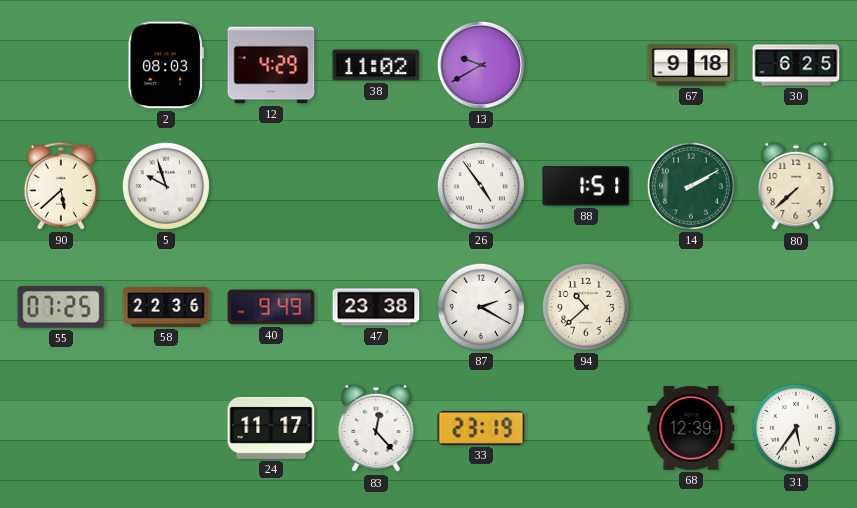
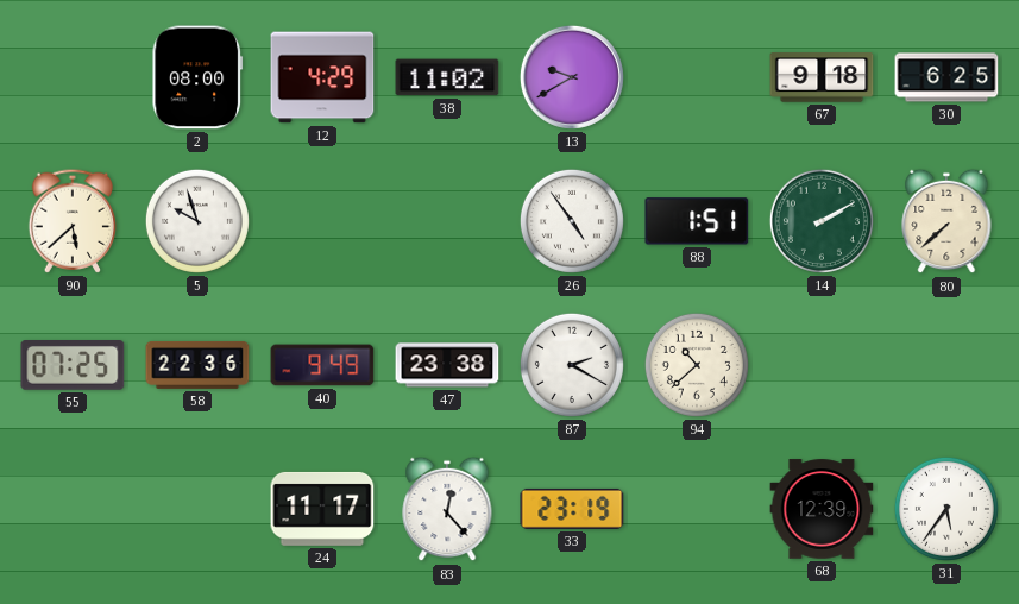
2: 08:03 -> 08:00 (197, 77)
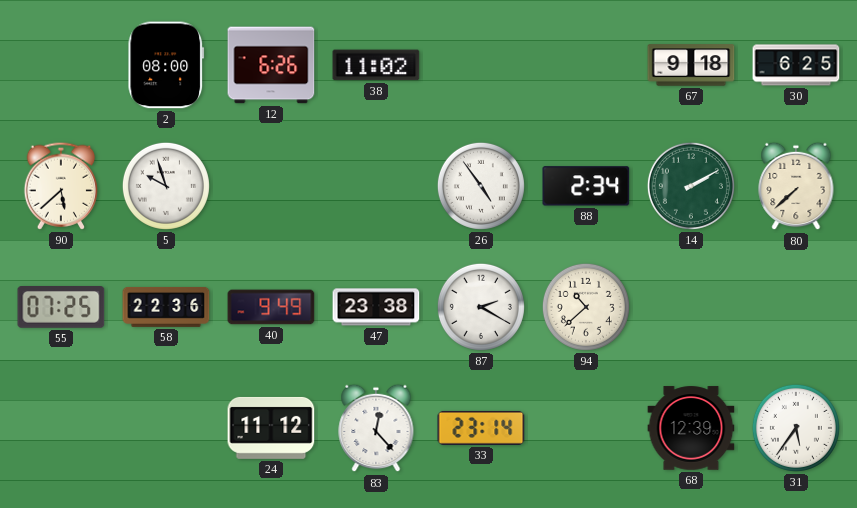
12: 4:29 -> 6:26 (271, 65)
13: 9:40 -> none (572, 77)
88: 1:51 -> 2:34 (586, 186)
24: 11:17 -> 11:12 (271, 428)
33: 23:19 -> 23:14 (481, 428)
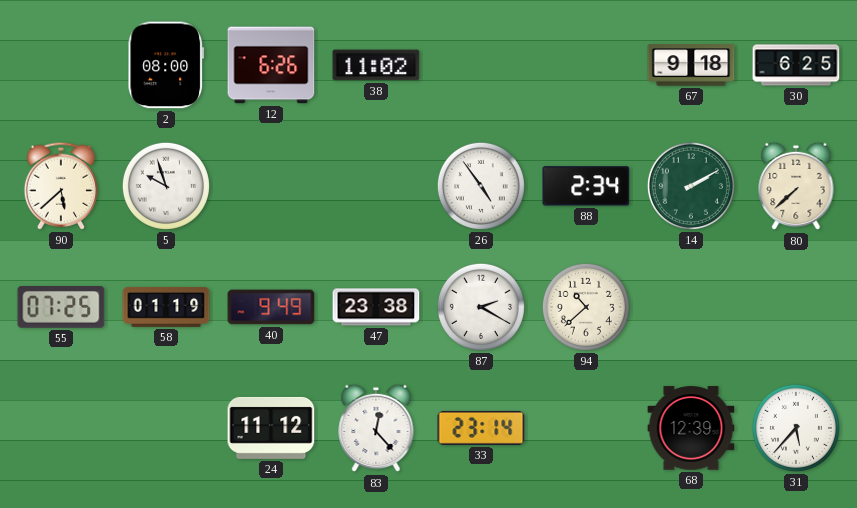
58: 22:36 -> 01:19 (166, 307)
31: 5:36 -> 5:37 (796, 428)
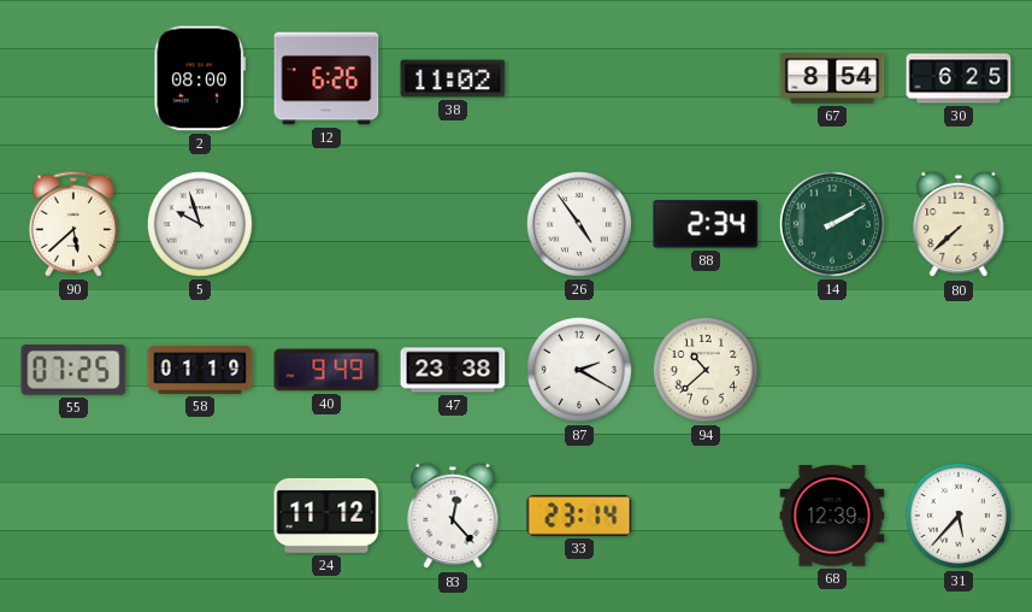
67: 9:18 -> 8:54 (832, 78)
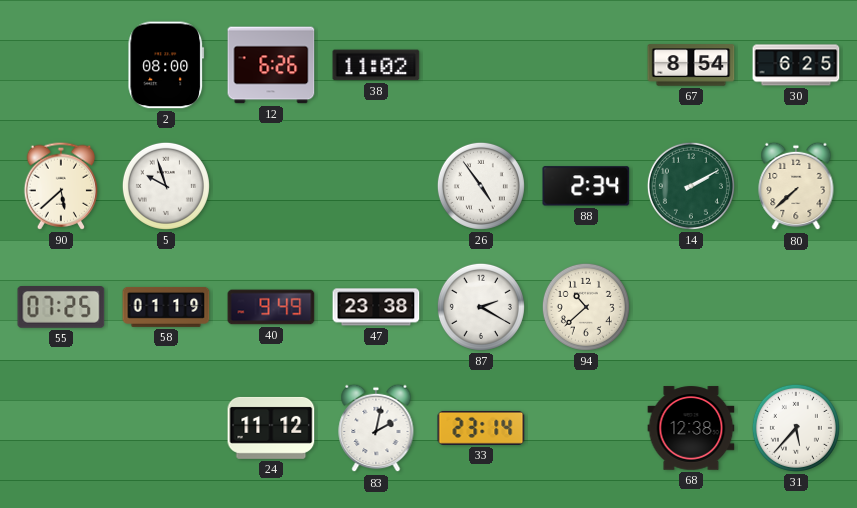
83: 12:23 -> 2:02 (376, 428)
68: 12:39 -> 12:38 (691, 428)
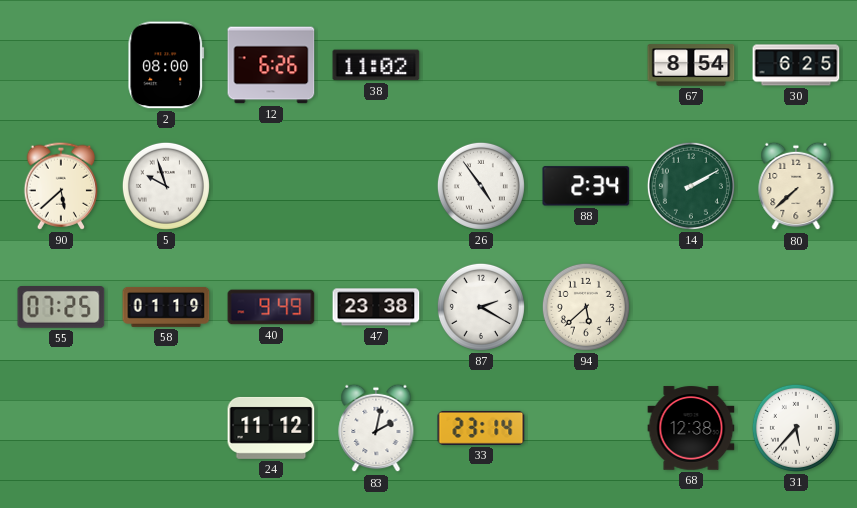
94: 10:38 -> 5:38 (586, 307)
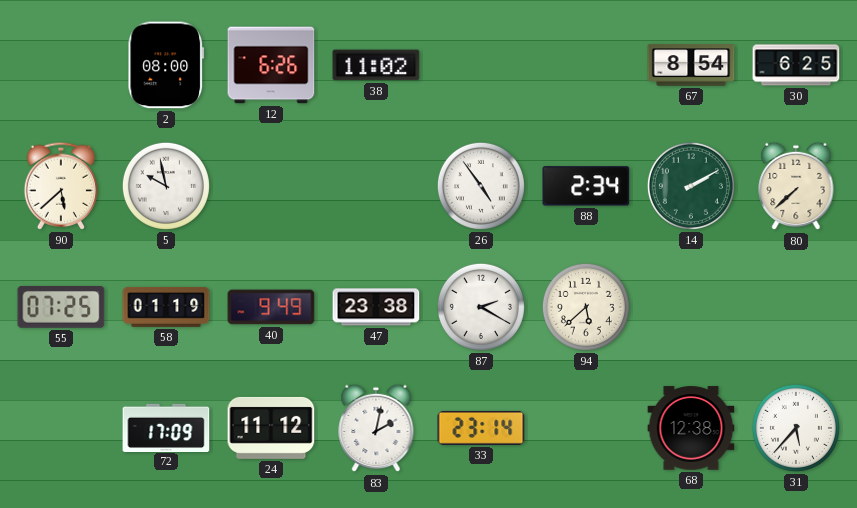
5: 9:57 -> 9:58 (166, 186)
72: none -> 17:09 (166, 427)
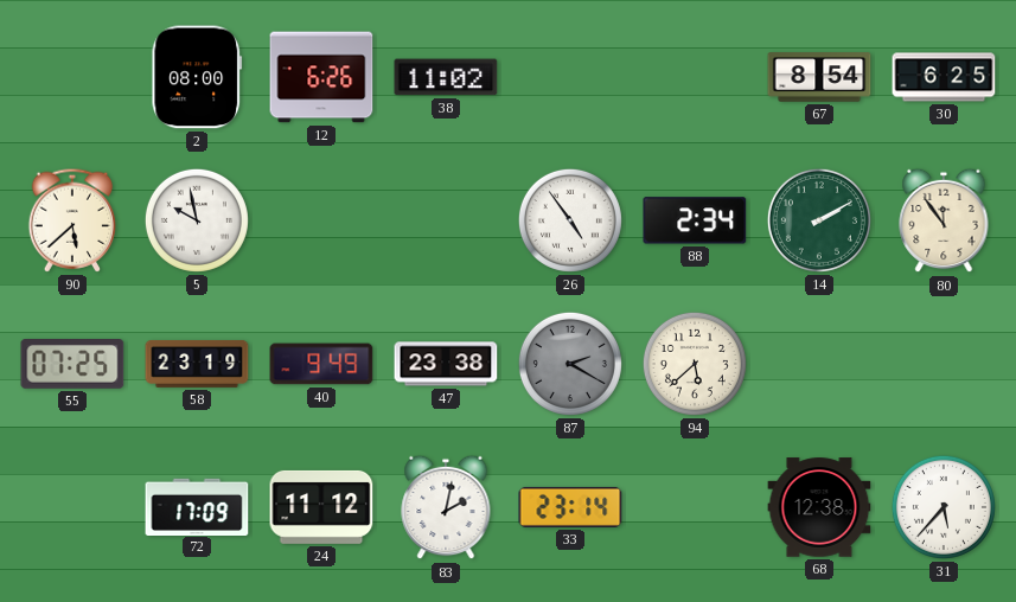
80: 7:38 -> 11:54 (944, 220)
58: 01:19 -> 23:19 (197, 364)
87 dial: white -> grey (570, 364)
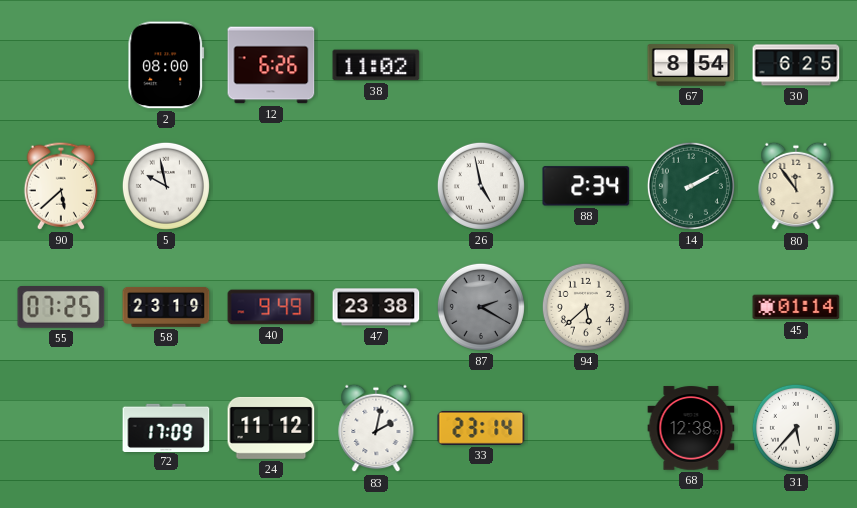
26: 4:54 -> 4:58 (481, 186)
45: none -> 01:14 (796, 307)
